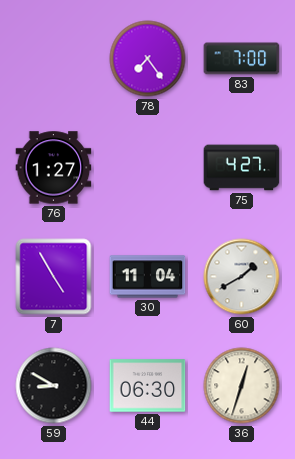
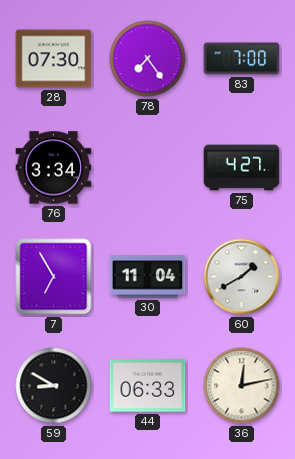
28: none -> 07:30 (54, 59)
76: 1:27 -> 3:34 (54, 168)
7: 4:55 -> 6:55 (54, 277)
44: 06:30 -> 06:33 (148, 386)
36: 12:33 -> 12:13 (242, 386)
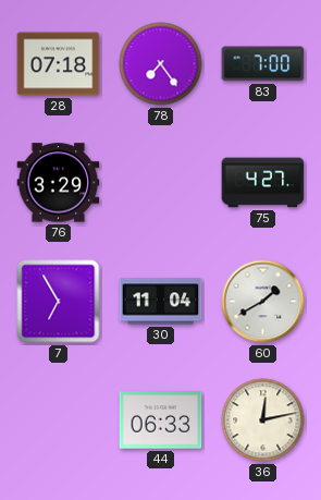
28: 07:30 -> 07:18 (59, 64)
76: 3:34 -> 3:29 (59, 183)
59: 8:50 -> none (54, 386)
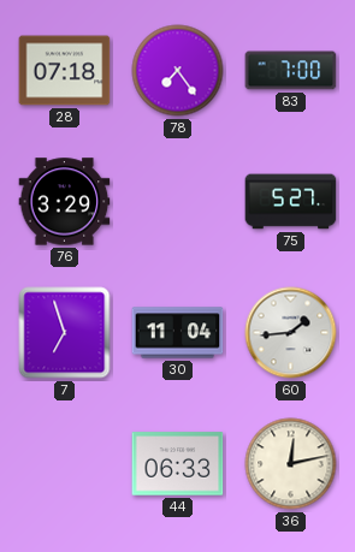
75: 4:27 -> 5:27 (291, 202)
7: 6:55 -> 6:57 (65, 333)
60: 1:40 -> 1:44 (291, 333)
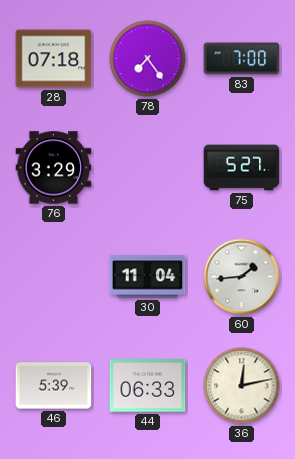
7: 6:57 -> none (65, 333)
46: none -> 5:39 (54, 386)
